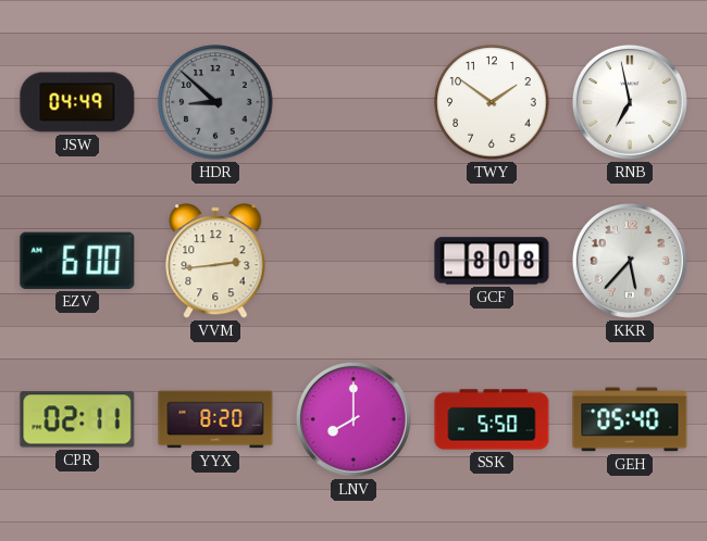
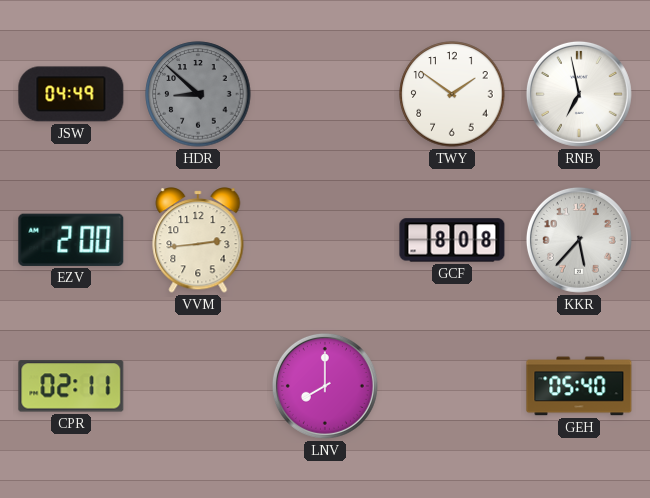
EZV: 6:00 -> 2:00 (71, 240)
YYX: 8:20 -> none (215, 419)
SSK: 5:50 -> none (492, 419)
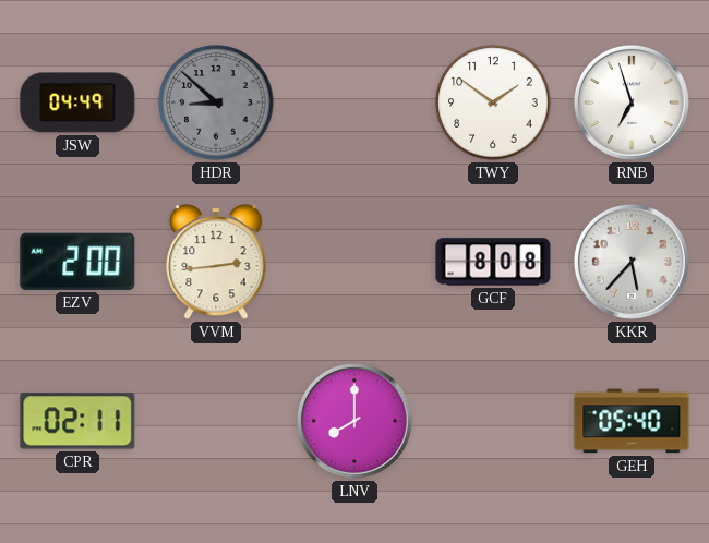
RNB: 6:58 -> 6:57 (632, 102)
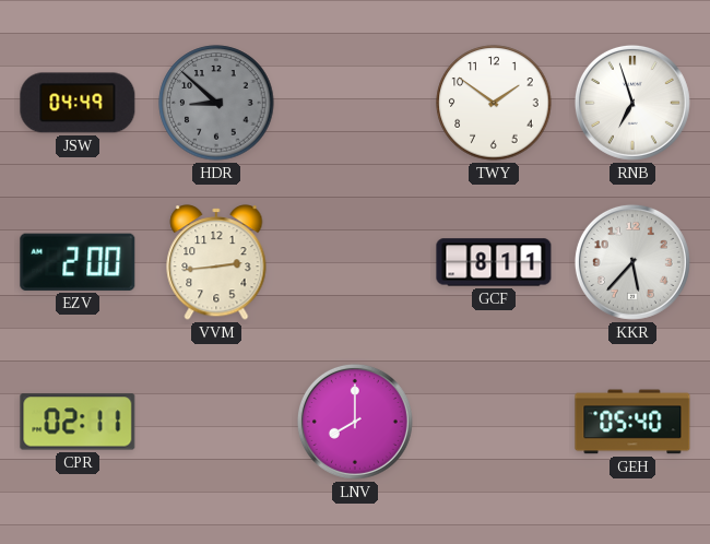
GCF: 8:08 -> 8:11 (494, 262)
